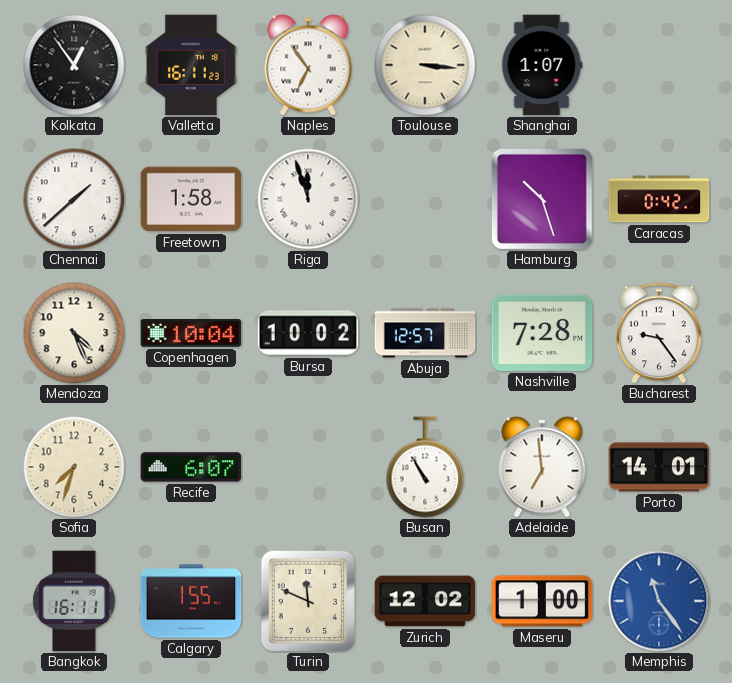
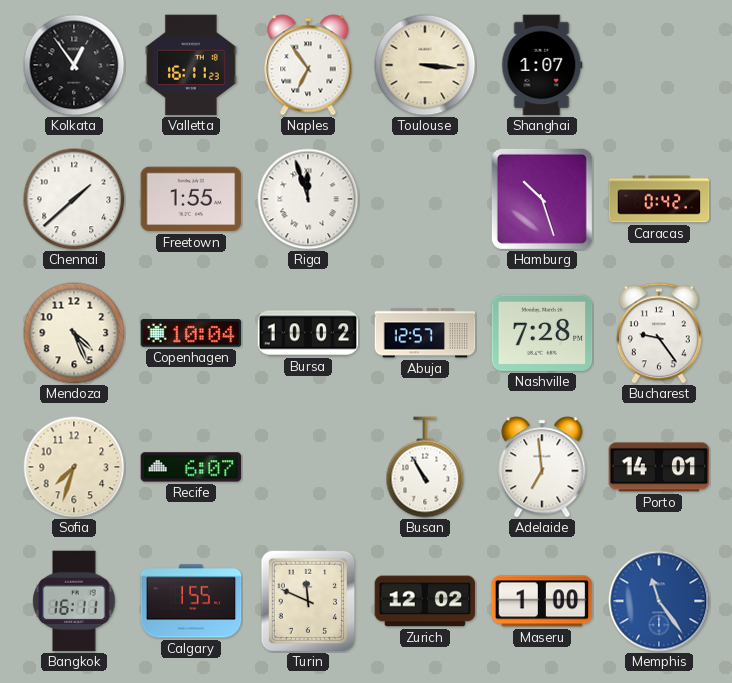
Freetown: 1:58 -> 1:55 (191, 199)
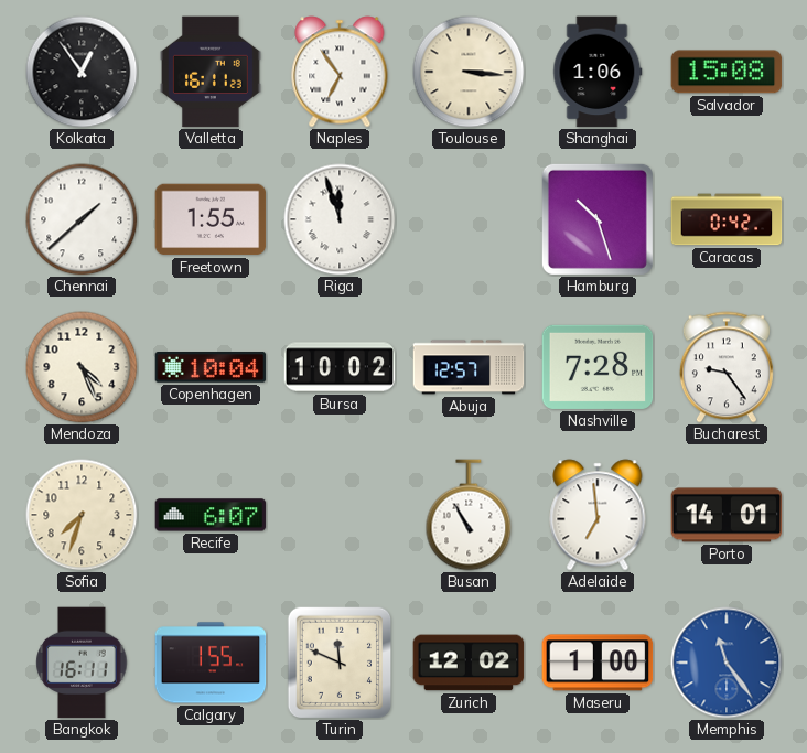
Shanghai: 1:07 -> 1:06 (598, 72)
Salvador: none -> 15:08 (727, 72)
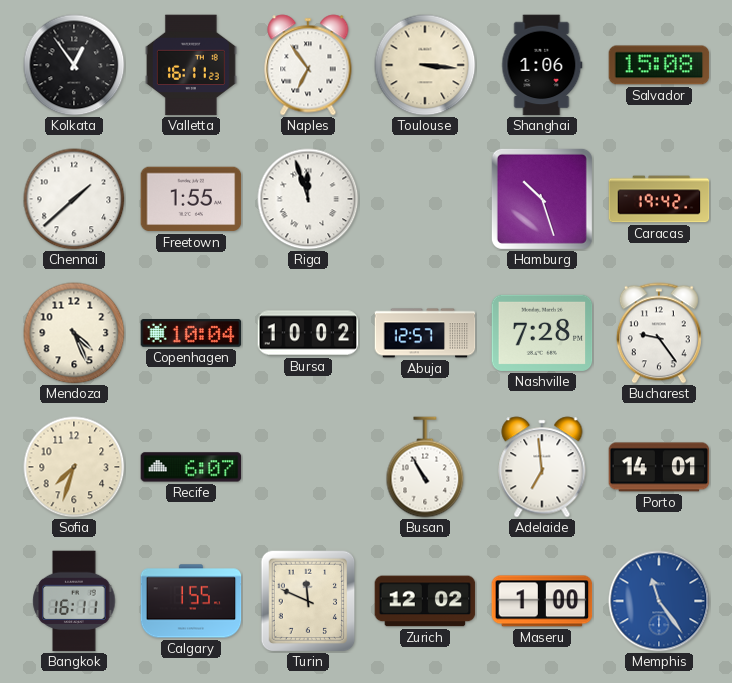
Caracas: 0:42 -> 19:42 (659, 199)
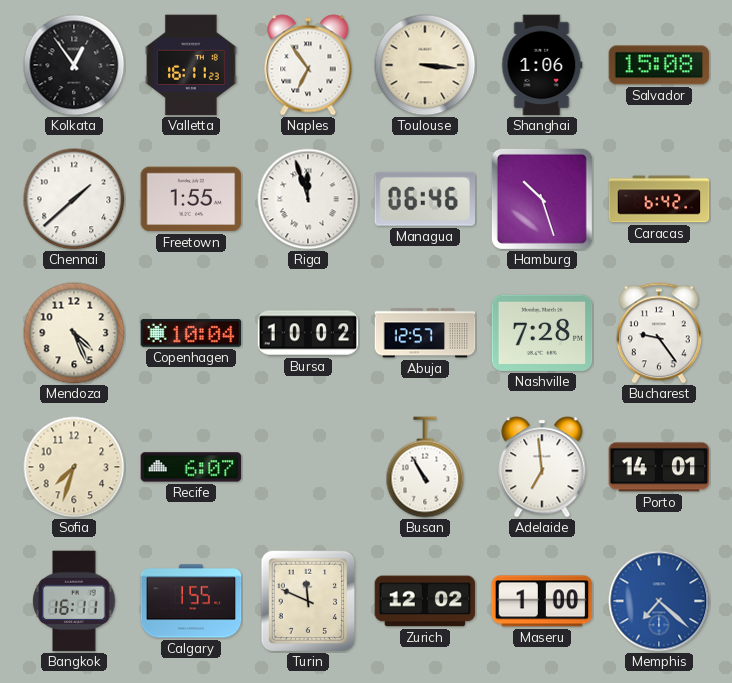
Managua: none -> 06:46 (425, 199)
Caracas: 19:42 -> 6:42 (659, 199)
Memphis: 11:24 -> 7:22 (659, 601)
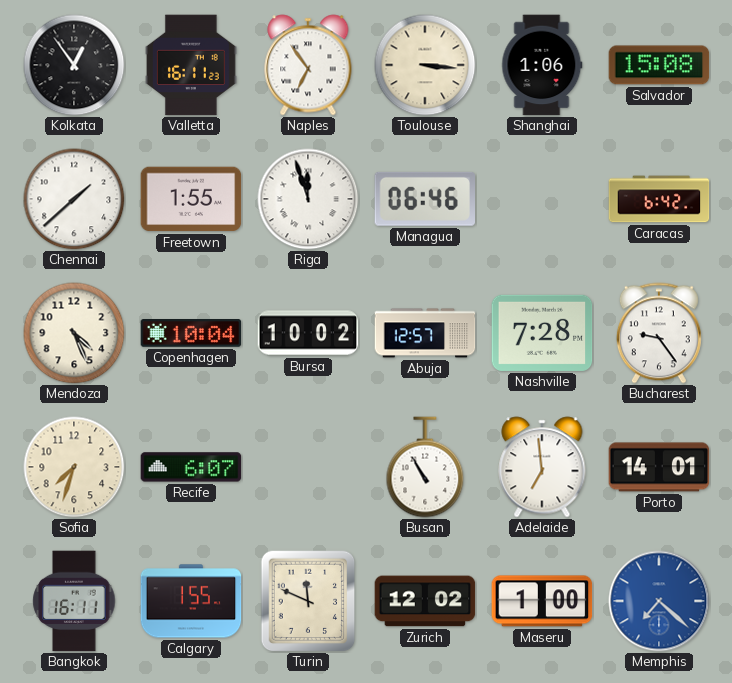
Hamburg: 10:27 -> none (542, 199)
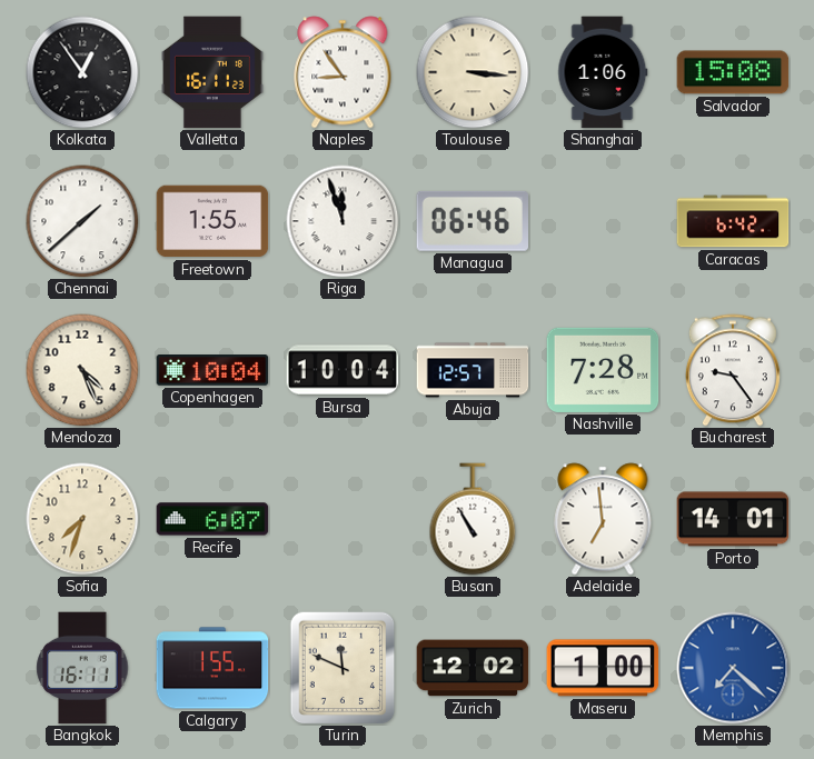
Naples: 6:54 -> 8:54 (343, 72)
Bursa: 10:02 -> 10:04 (343, 370)
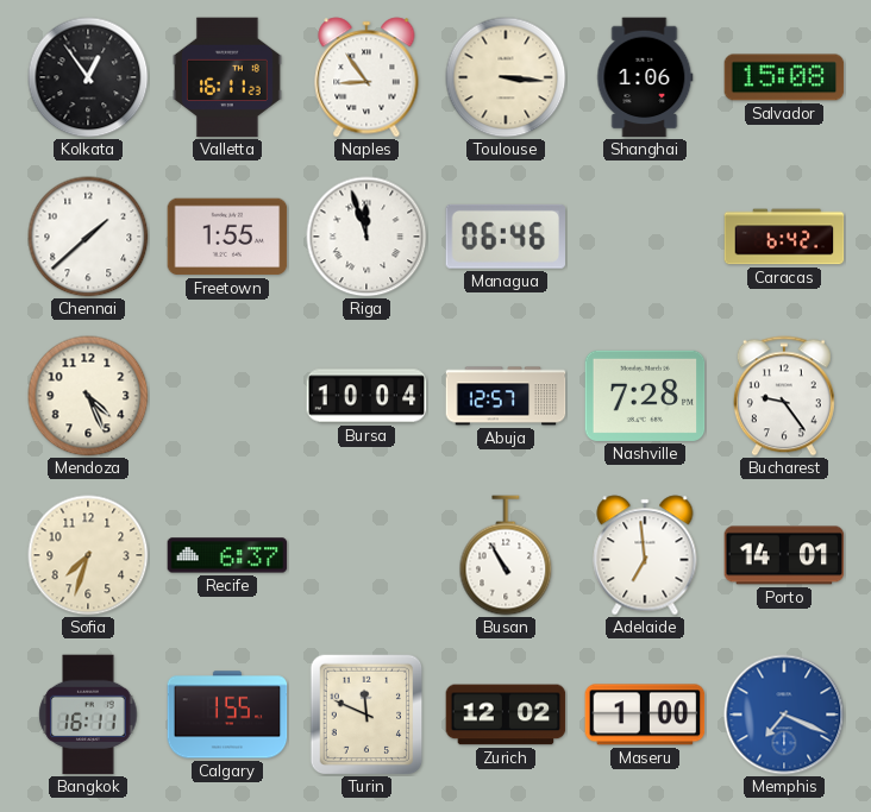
Copenhagen: 10:04 -> none (212, 371)
Recife: 6:07 -> 6:37 (227, 555)
Memphis: 7:22 -> 7:19 (784, 715)
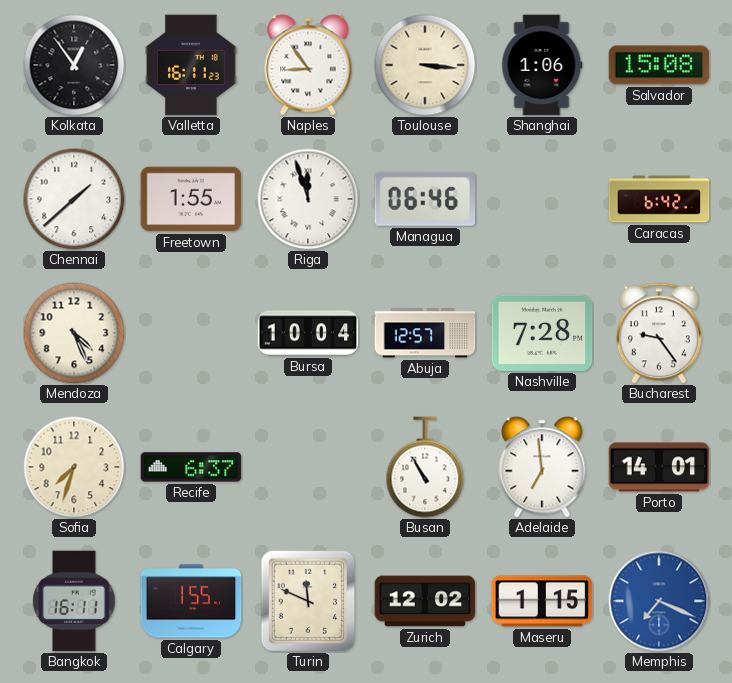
Maseru: 1:00 -> 1:15 (542, 601)
